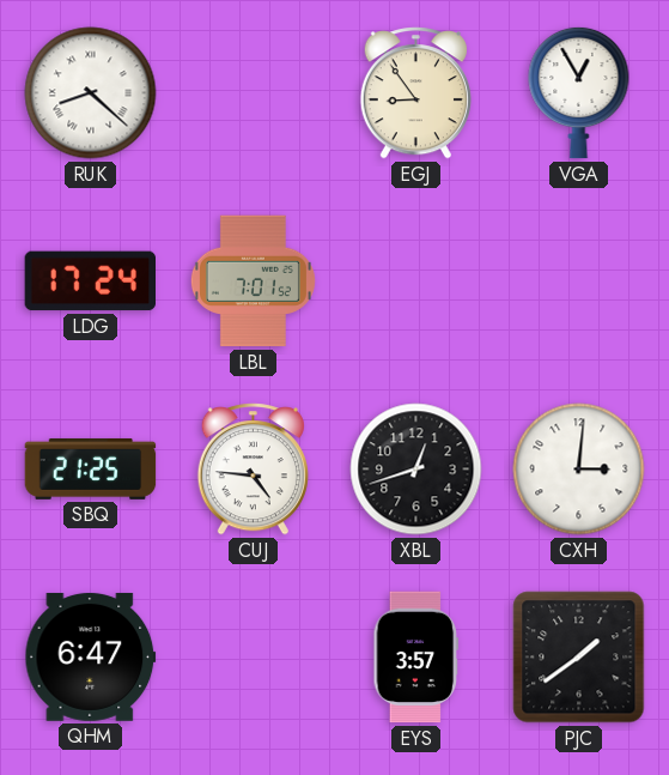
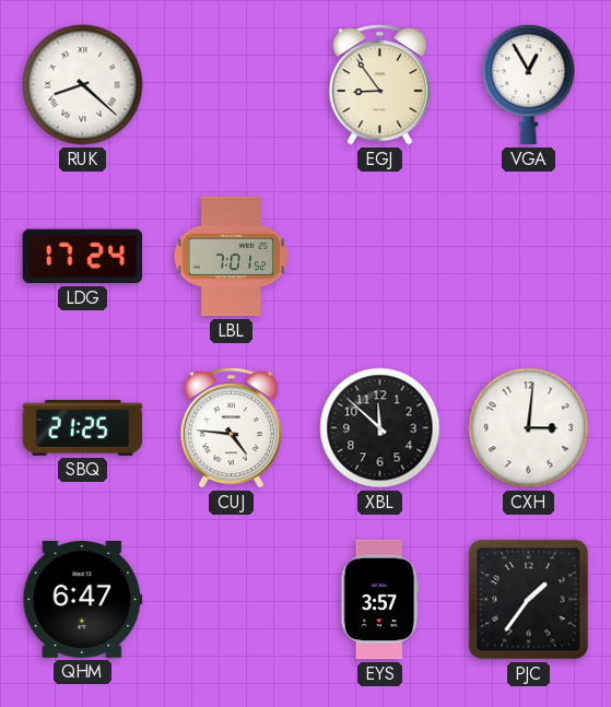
XBL: 12:42 -> 11:52 (380, 428)
PJC: 1:39 -> 1:36 (529, 600)
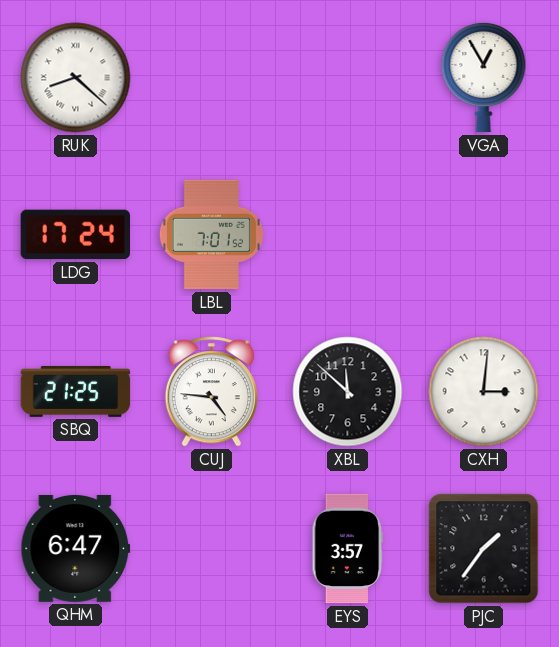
EGJ: 8:54 -> none (379, 85)
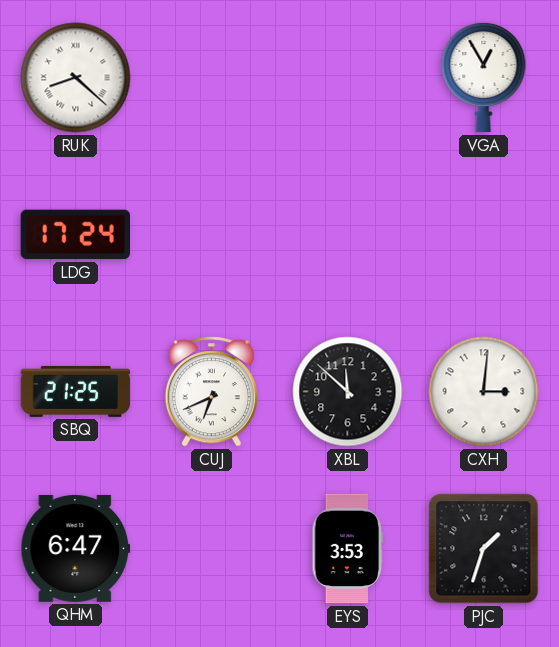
LBL: 7:01 -> none (211, 235)
CUJ: 4:46 -> 6:41 (211, 392)
EYS: 3:57 -> 3:53 (348, 549)
PJC: 1:36 -> 1:33 (484, 549)
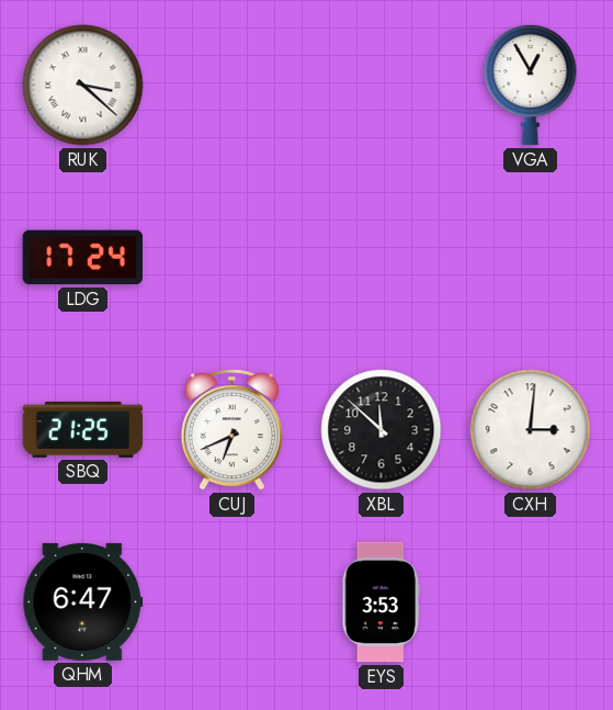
RUK: 8:22 -> 3:22 (83, 86)
PJC: 1:33 -> none (484, 549)
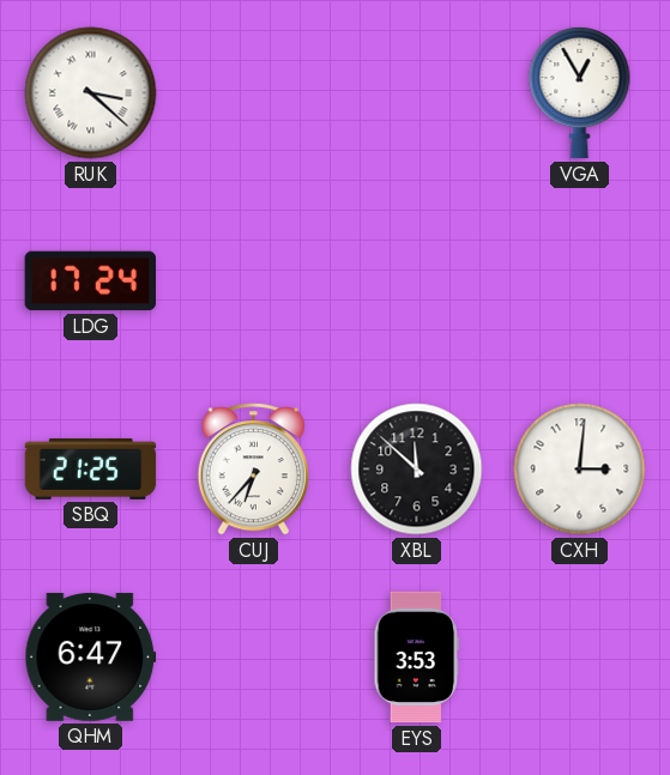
CUJ: 6:41 -> 6:37 (253, 470)
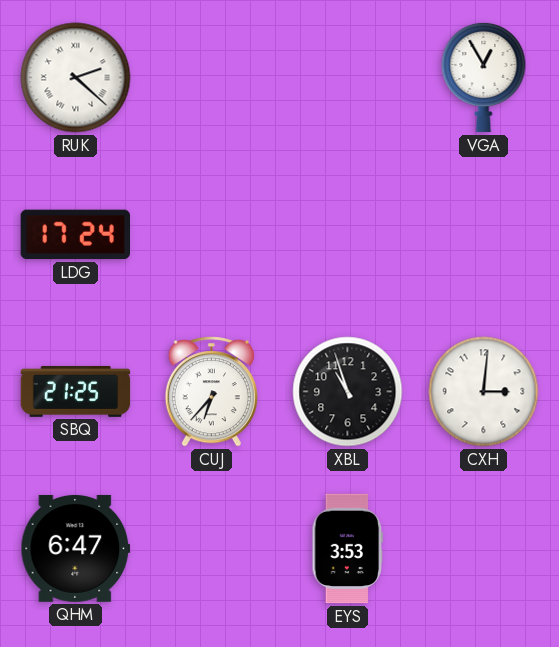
RUK: 3:22 -> 2:22 (76, 78)
XBL: 11:52 -> 10:57 (348, 392)
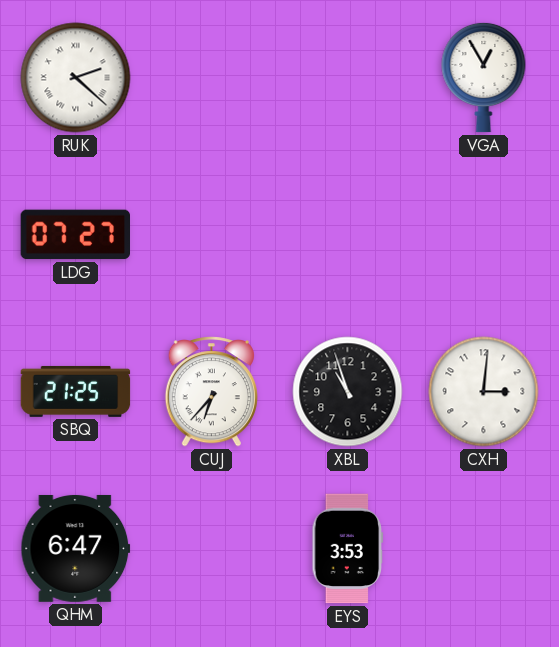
LDG: 17:24 -> 07:27 (76, 235)
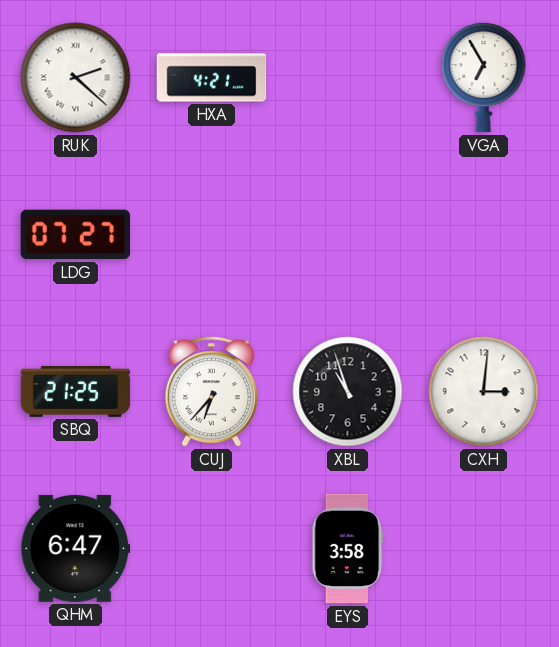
HXA: none -> 4:21 (212, 78)
VGA: 12:55 -> 6:55 (484, 77)
EYS: 3:53 -> 3:58 (348, 549)
